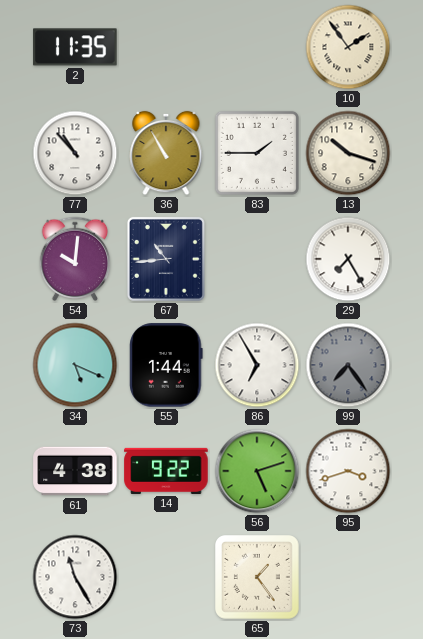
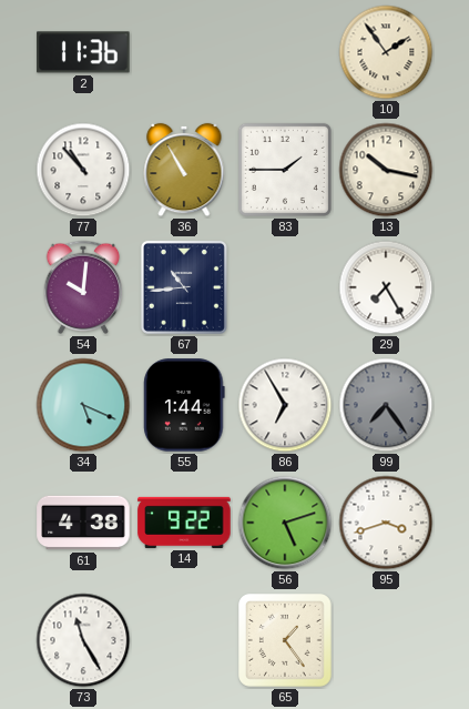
2: 11:35 -> 11:36 (83, 52)
13: 10:18 -> 10:17 (386, 170)
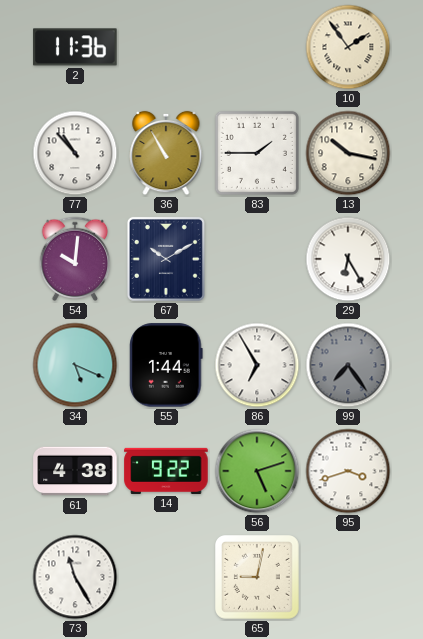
67: 10:44 -> 10:10 (166, 259)
29: 7:25 -> 6:25 (348, 259)
65: 1:24 -> 9:02 (258, 578)
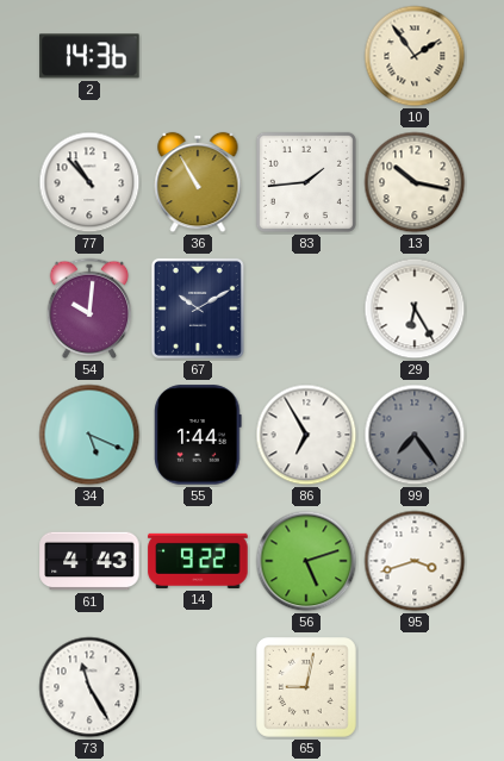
2: 11:36 -> 14:36 (89, 56)
83: 1:45 -> 1:44 (306, 182)
61: 4:38 -> 4:43 (89, 561)
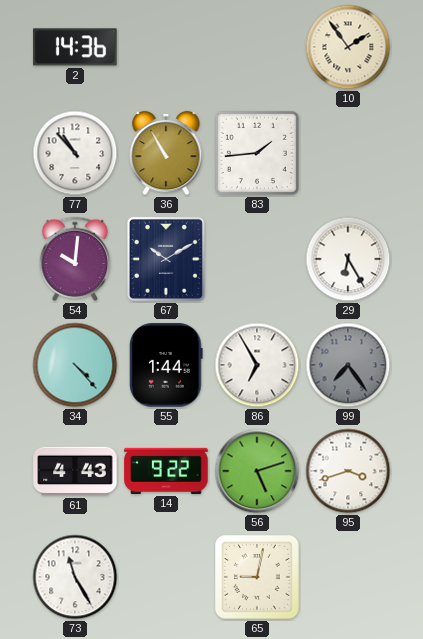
13: 10:17 -> none (415, 182)
34: 5:19 -> 4:23 (75, 365)
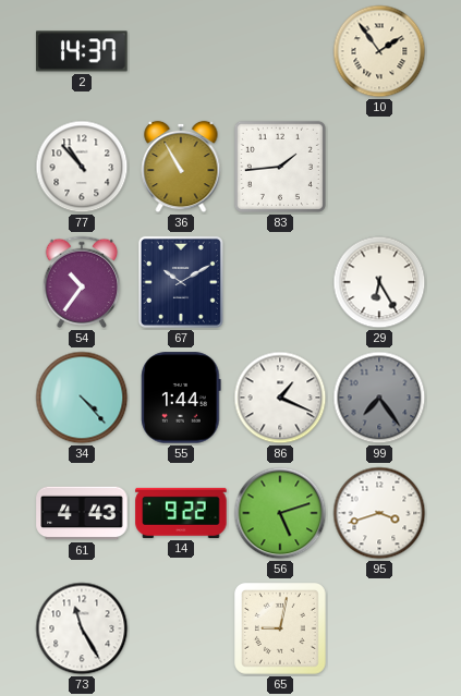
2: 14:36 -> 14:37 (82, 51)
54: 10:01 -> 10:36 (82, 282)
86: 6:55 -> 1:19 (280, 398)
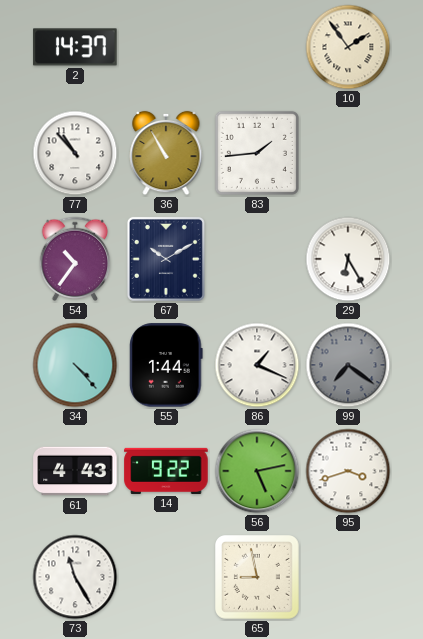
99: 7:24 -> 7:21 (348, 365)
56: 5:12 -> 5:13 (257, 471)
65: 9:02 -> 8:58 (258, 578)
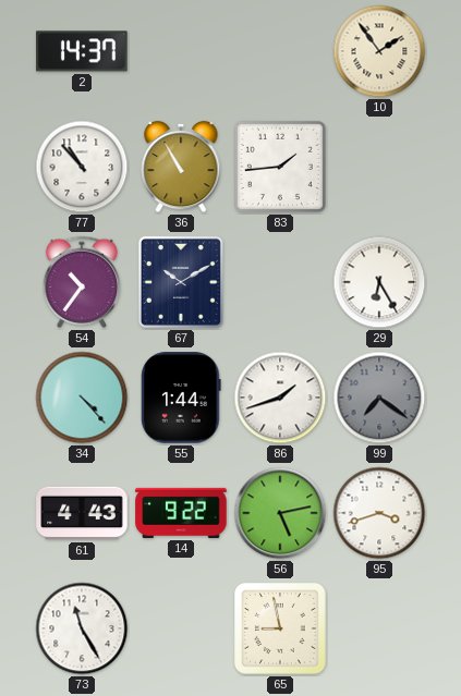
86: 1:19 -> 1:42 (280, 398)
